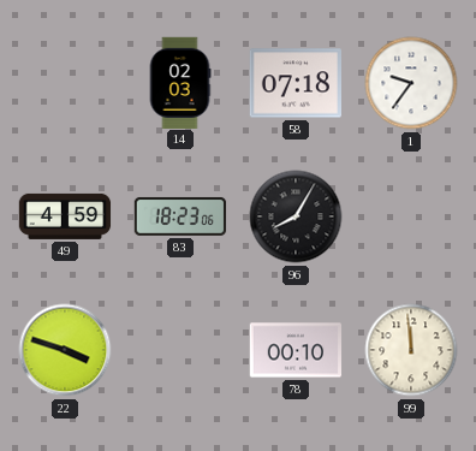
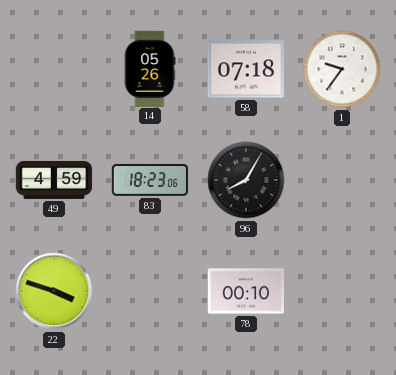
14: 02:03 -> 05:26 (150, 68)
99: 11:59 -> none (411, 350)
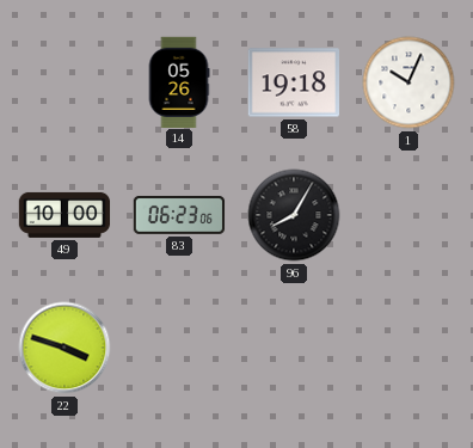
58: 07:18 -> 19:18 (293, 82)
1: 9:36 -> 10:04 (408, 82)
49: 4:59 -> 10:00 (64, 215)
83: 18:23 -> 06:23 (179, 215)
78: 00:10 -> none (246, 291)
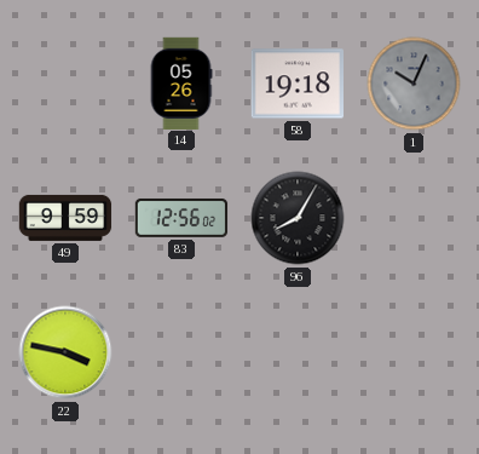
1 dial: white -> grey (414, 84)
49: 10:00 -> 9:59 (65, 218)
83: 06:23 -> 12:56 (181, 218)
22: 3:48 -> 3:47 (65, 352)
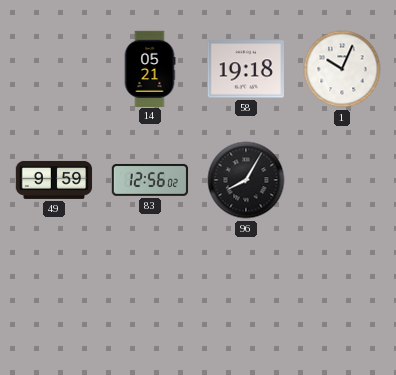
14: 05:26 -> 05:21 (150, 68)
1 dial: grey -> white (342, 69)
22: 3:47 -> none (65, 352)
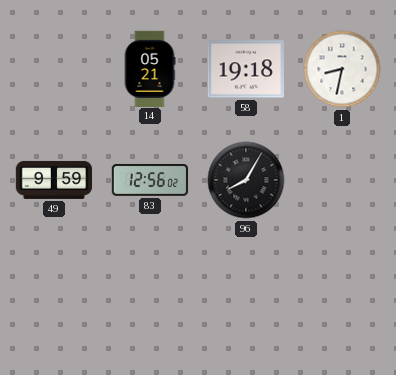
1: 10:04 -> 8:32 (342, 69)
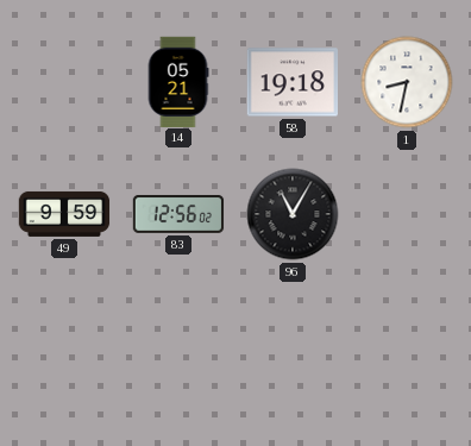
96: 8:05 -> 11:05 (293, 214)
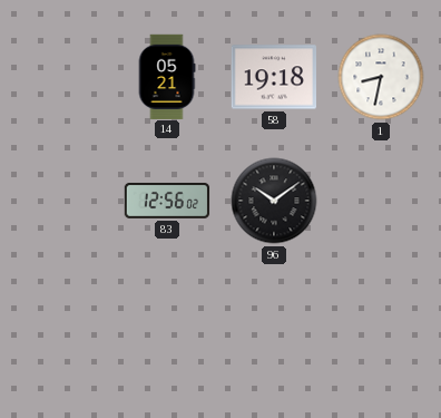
49: 9:59 -> none (64, 214)
96: 11:05 -> 10:09 (274, 201)
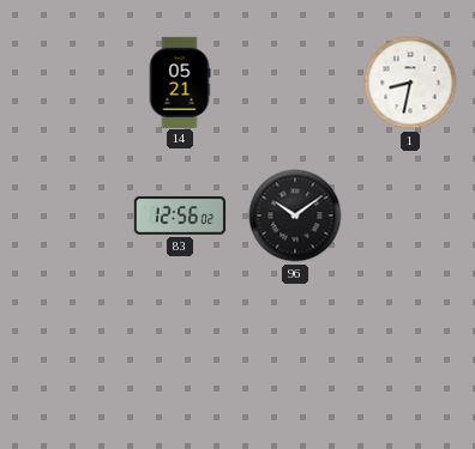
58: 19:18 -> none (273, 77)
